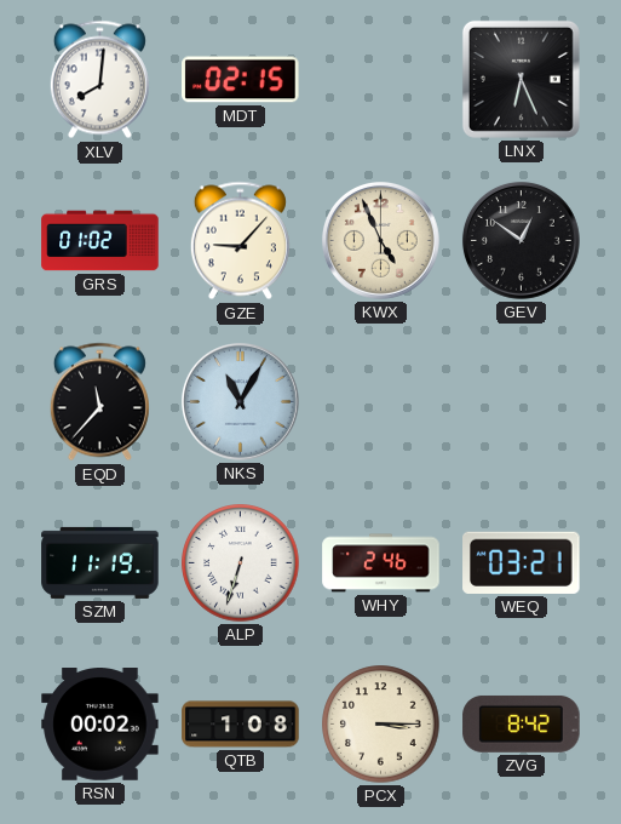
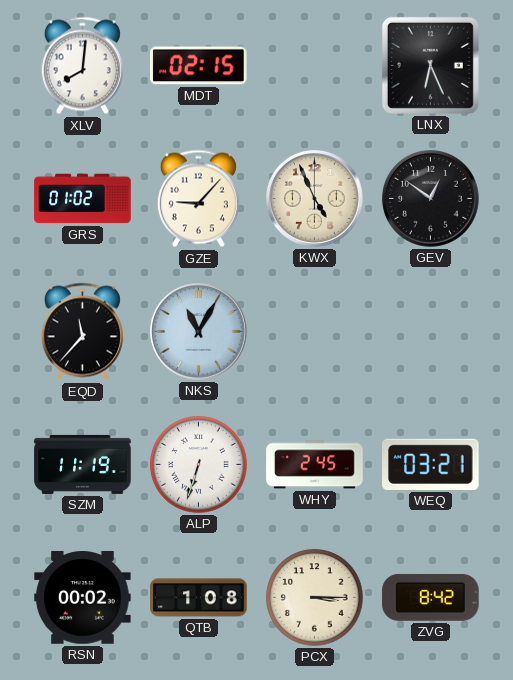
WHY: 2:46 -> 2:45 (315, 465)
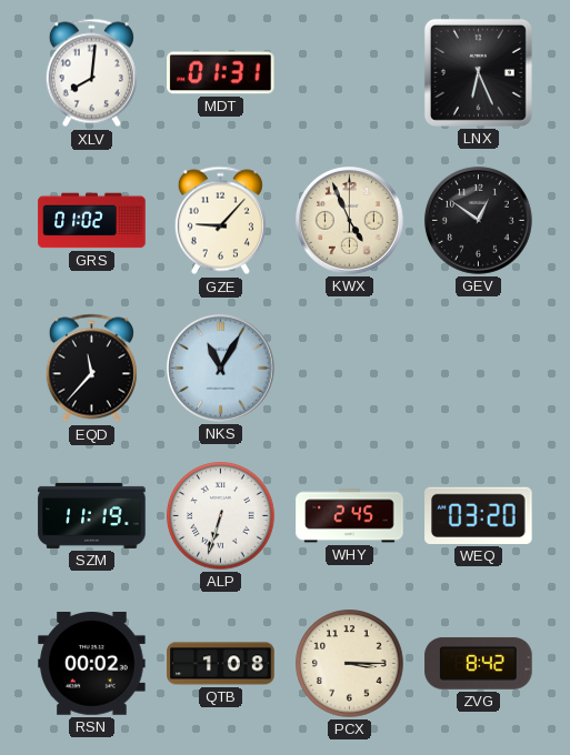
MDT: 02:15 -> 01:31 (221, 73)
WEQ: 03:21 -> 03:20 (479, 515)
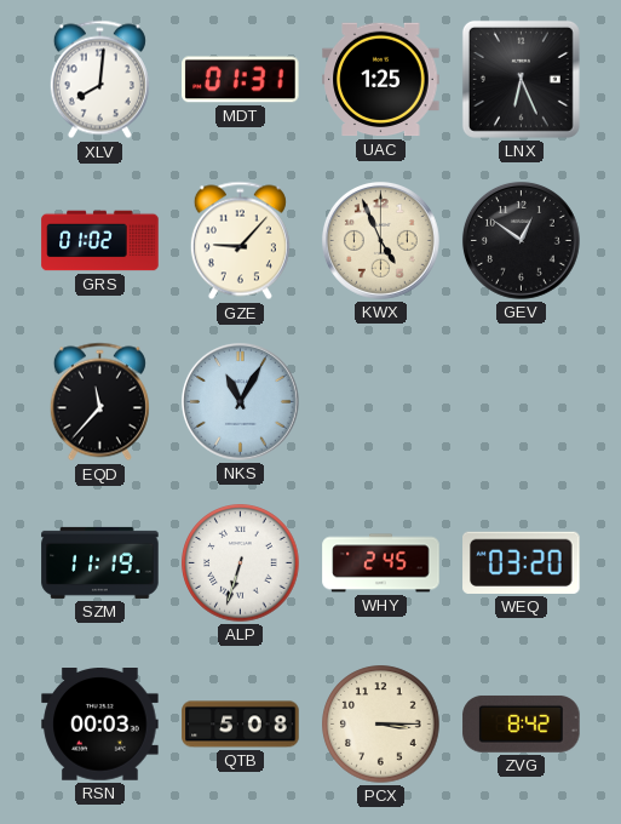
UAC: none -> 1:25 (381, 80)
RSN: 00:02 -> 00:03 (100, 725)
QTB: 1:08 -> 5:08 (241, 725)
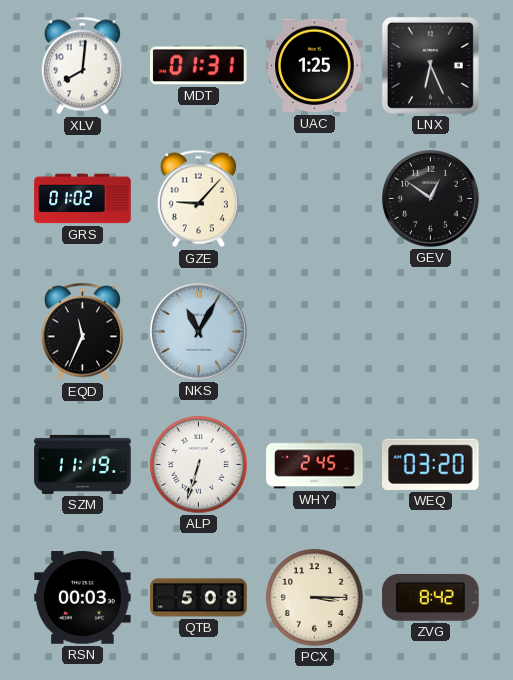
KWX: 4:56 -> none (381, 241)
EQD: 11:37 -> 11:34 (82, 332)
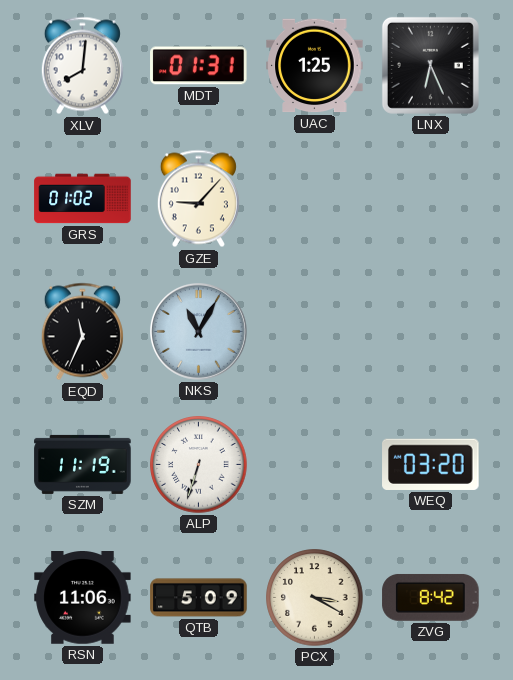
GEV: 12:51 -> none (431, 199)
WHY: 2:45 -> none (315, 465)
RSN: 00:03 -> 11:06 (83, 598)
QTB: 5:08 -> 5:09 (199, 598)
PCX: 3:15 -> 3:20 (315, 598)
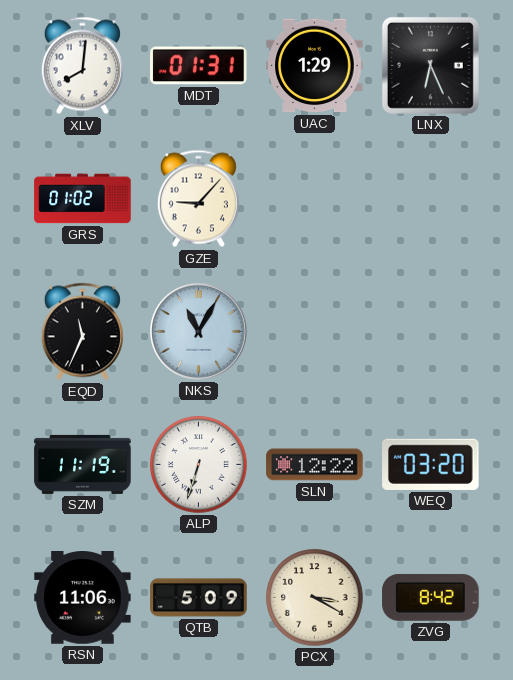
UAC: 1:25 -> 1:29 (315, 66)
SLN: none -> 12:22 (315, 465)
